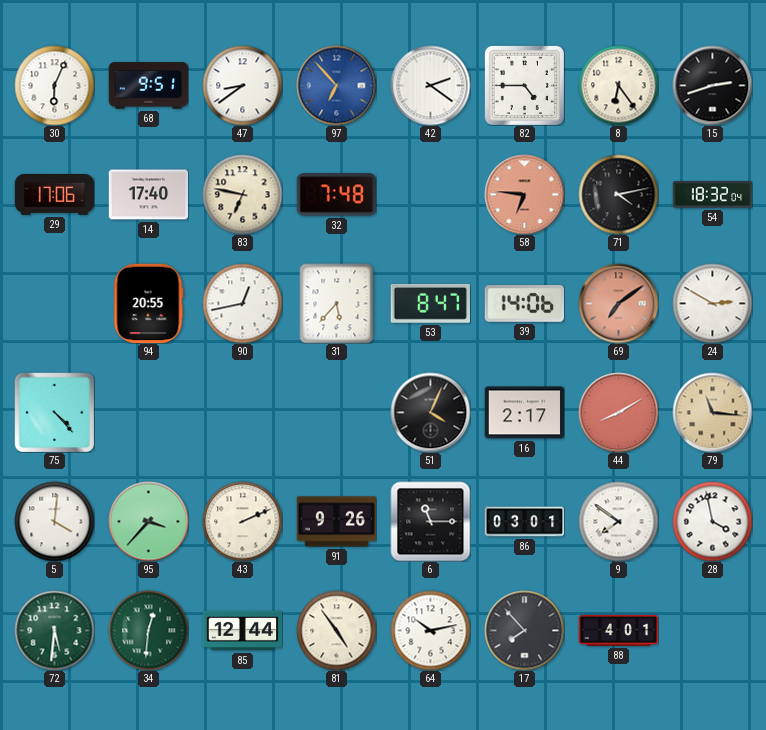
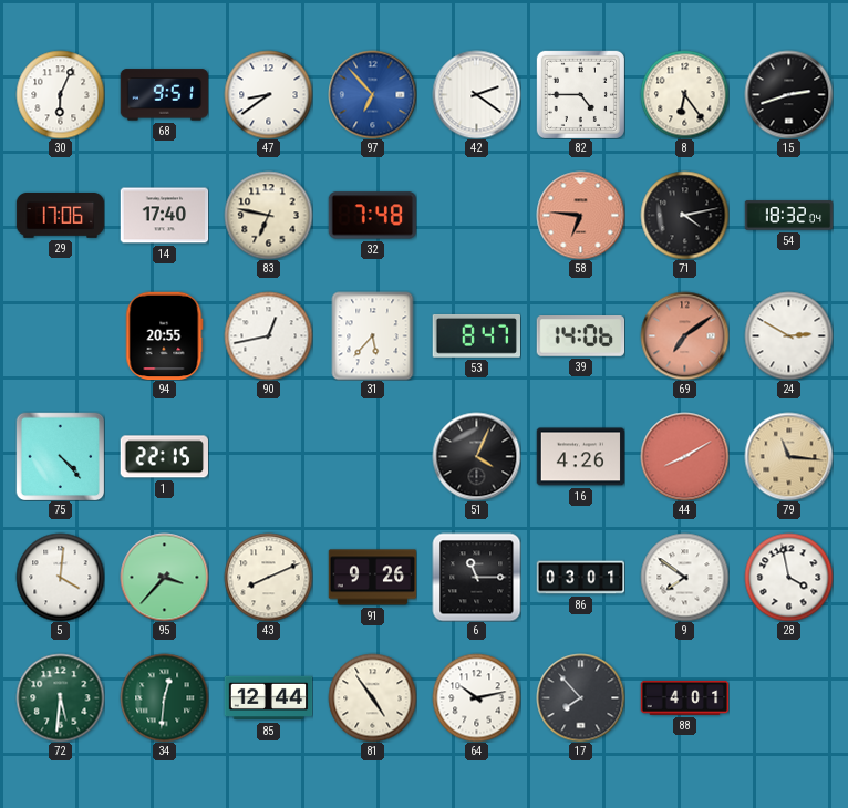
1: none -> 22:15 (164, 457)
16: 2:17 -> 4:26 (580, 457)
43: 2:11 -> 8:11 (268, 577)
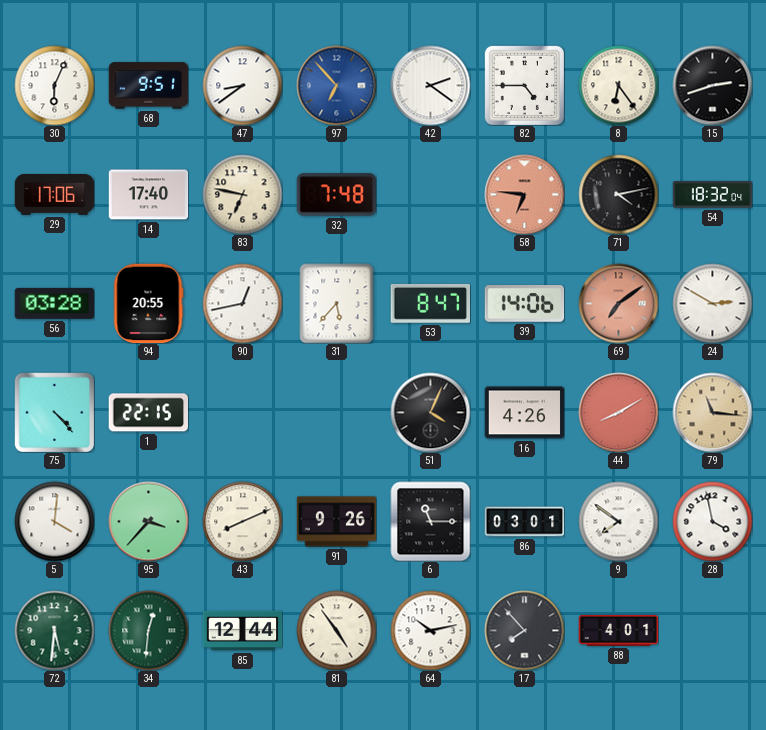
56: none -> 03:28 (54, 303)
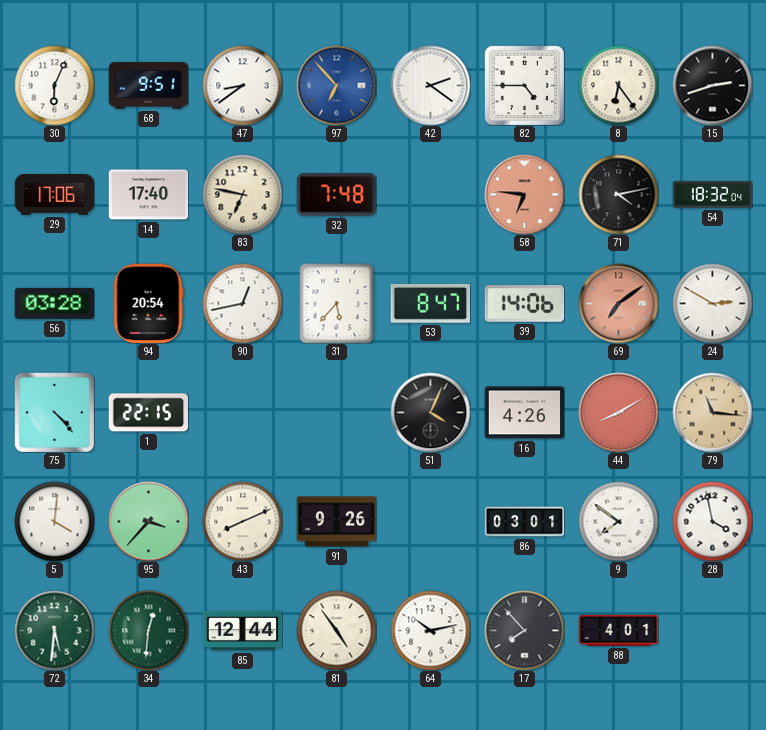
94: 20:55 -> 20:54 (149, 303)
6: 11:15 -> none (430, 521)
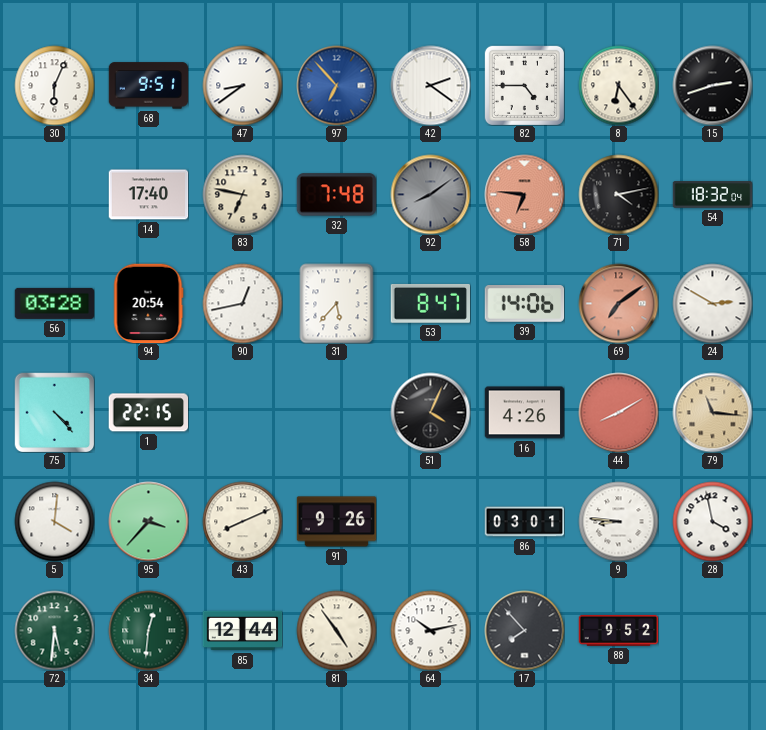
29: 17:06 -> none (54, 194)
92: none -> 8:09 (430, 194)
9: 7:51 -> 8:46 (618, 521)
88: 4:01 -> 9:52 (618, 630)
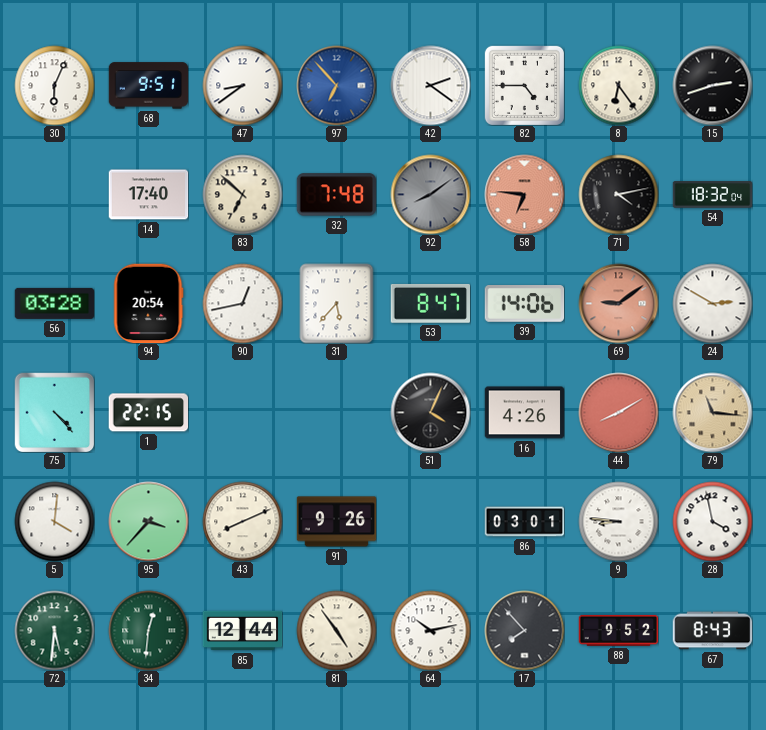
83: 6:47 -> 6:52 (242, 194)
69: 7:09 -> 9:09 (618, 303)
67: none -> 8:43 (712, 631)
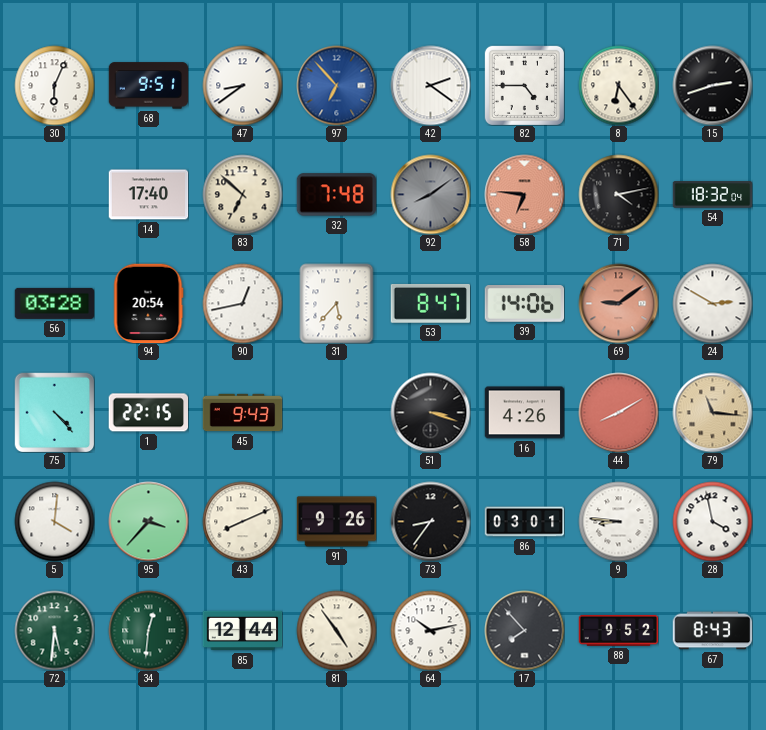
45: none -> 9:43 (242, 413)
51: 4:04 -> 3:18 (430, 412)
73: none -> 8:36 (430, 521)
